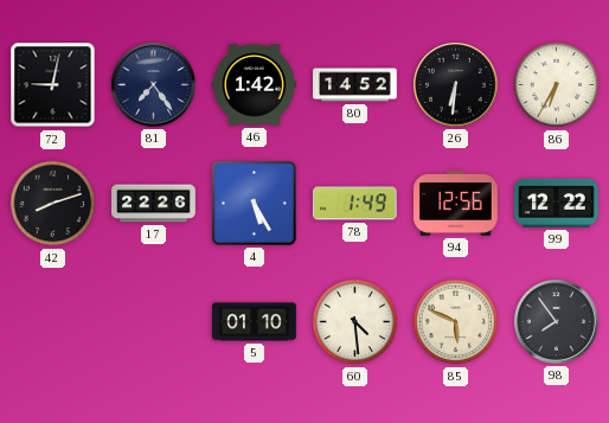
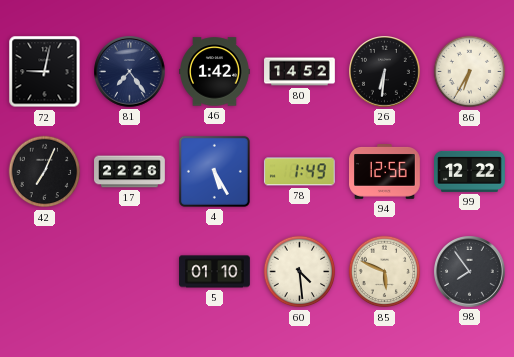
42: 8:12 -> 7:04 (45, 172)
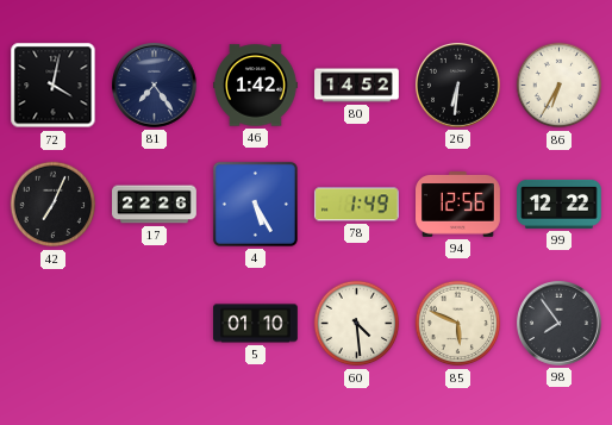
72: 9:02 -> 4:02 (54, 86)
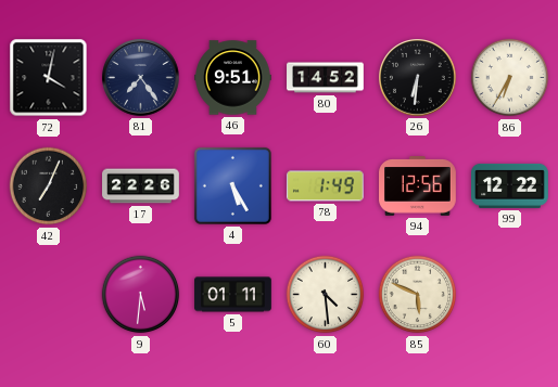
46: 1:42 -> 9:51 (233, 78)
9: none -> 5:31 (141, 295)
5: 01:10 -> 01:11 (233, 295)
98: 7:54 -> none (560, 324)
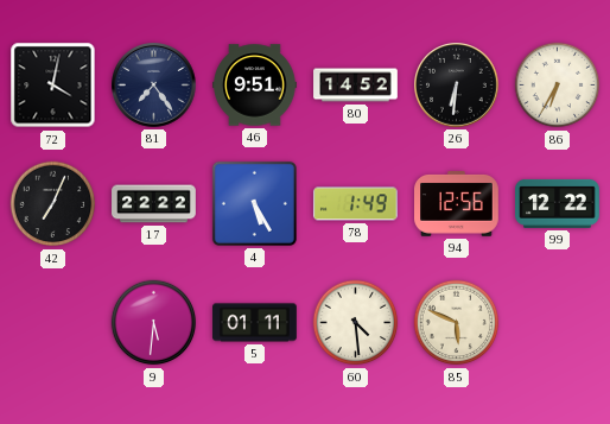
17: 22:26 -> 22:22 (154, 204)
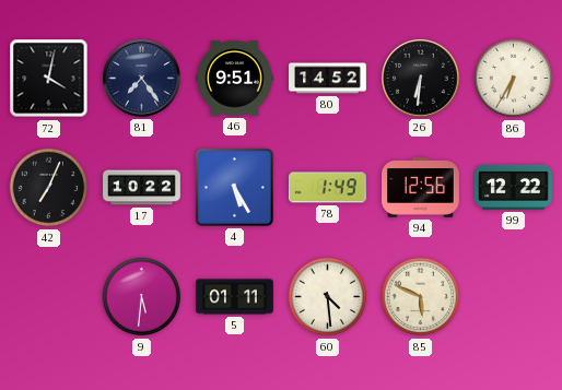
17: 22:22 -> 10:22 (142, 188)
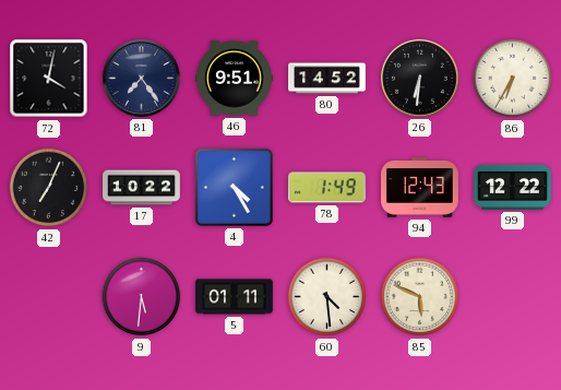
4: 5:25 -> 4:25 (234, 187)
94: 12:56 -> 12:43 (420, 188)
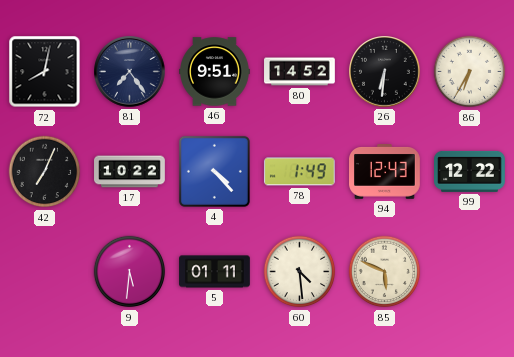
72: 4:02 -> 8:02 (45, 72)
4: 4:25 -> 4:23 (214, 171)
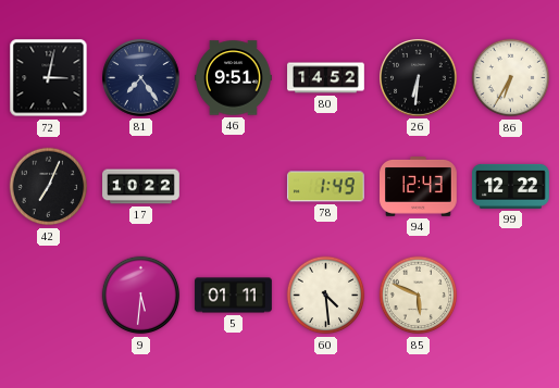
72: 8:02 -> 3:02 (49, 78)
4: 4:23 -> none (214, 171)
